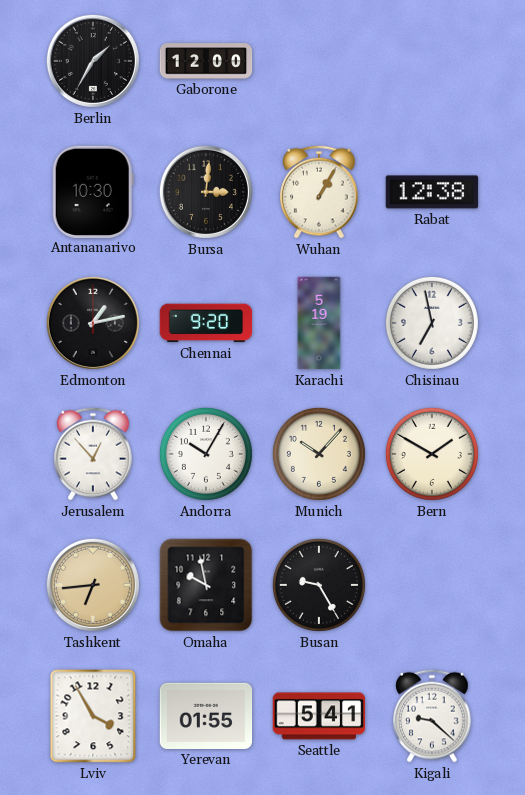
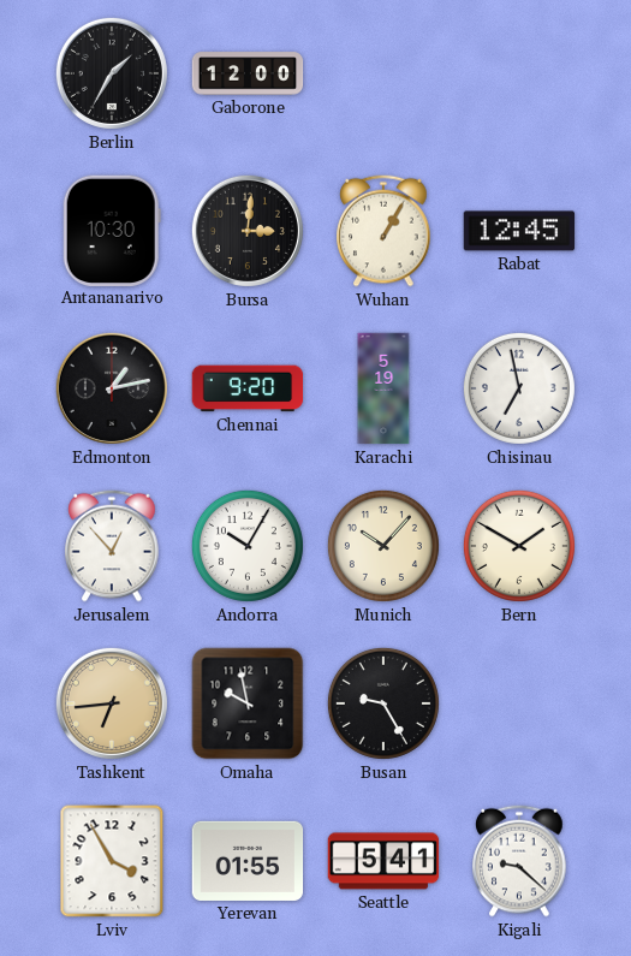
Rabat: 12:38 -> 12:45 (519, 231)
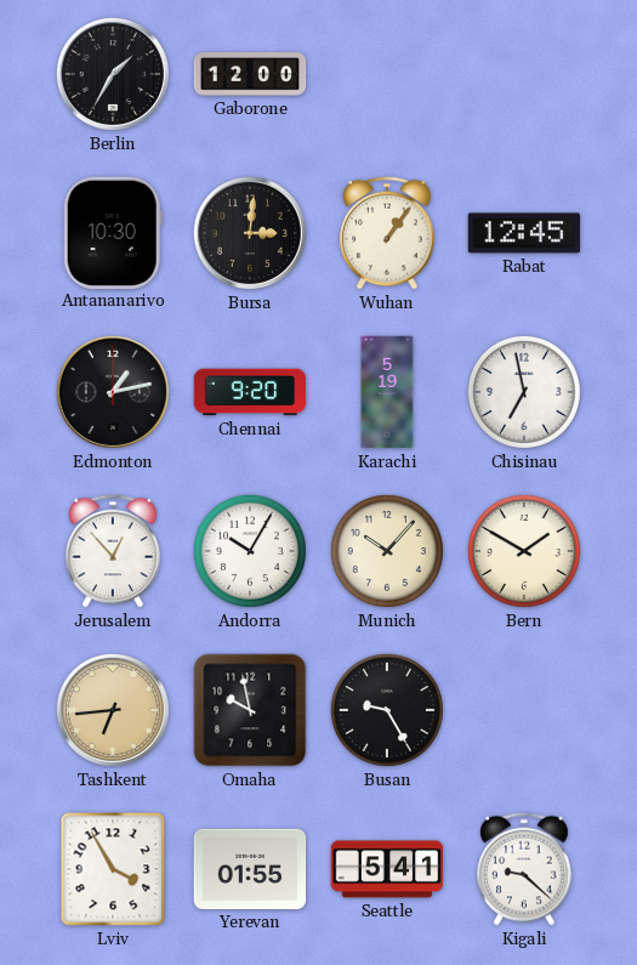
Wuhan: 1:05 -> 1:06 (387, 233)
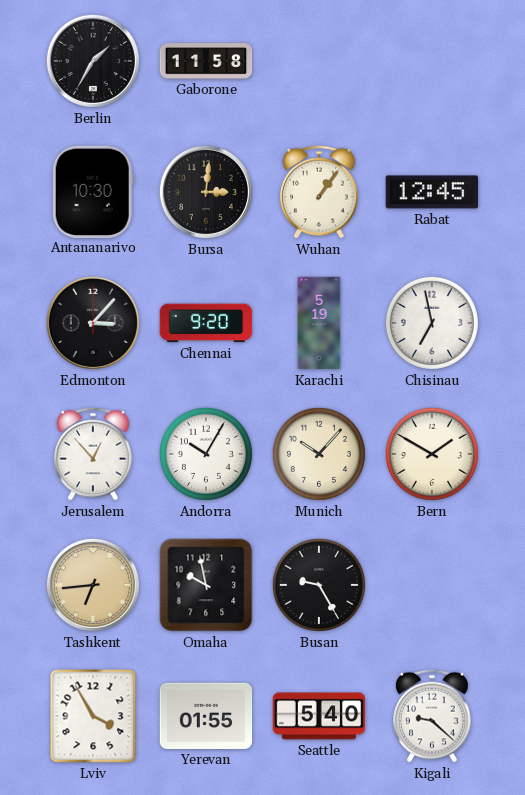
Gaborone: 12:00 -> 11:58 (206, 61)
Edmonton: 1:13 -> 3:07 (93, 323)
Seattle: 5:41 -> 5:40 (319, 716)
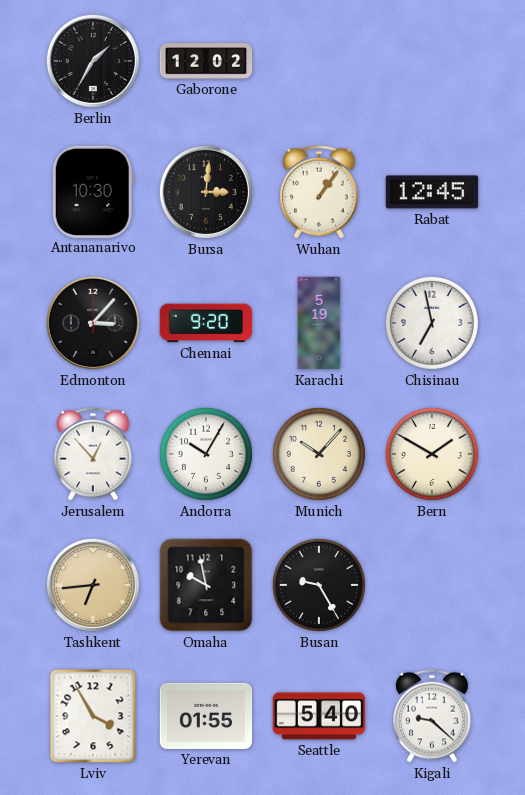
Gaborone: 11:58 -> 12:02 (206, 61)
